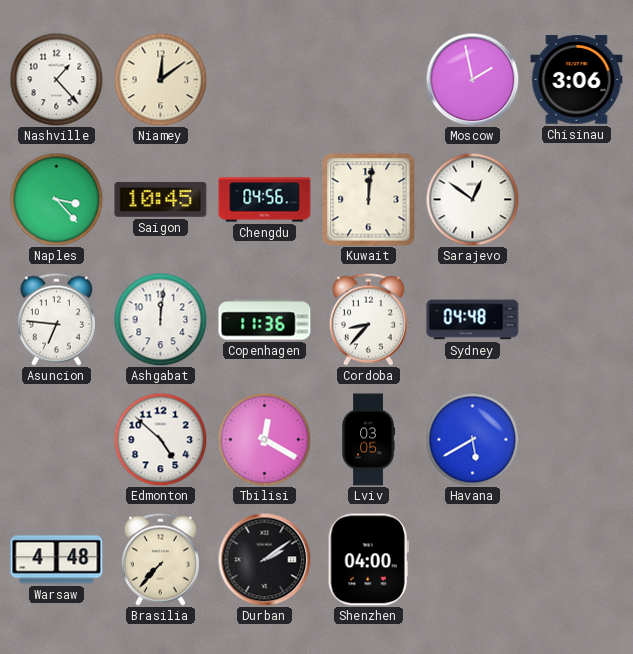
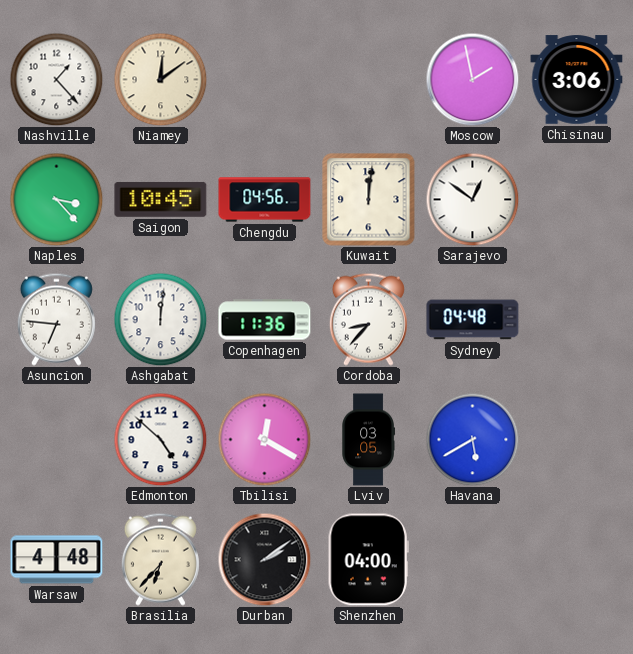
Brasilia: 7:37 -> 6:37 (160, 559)
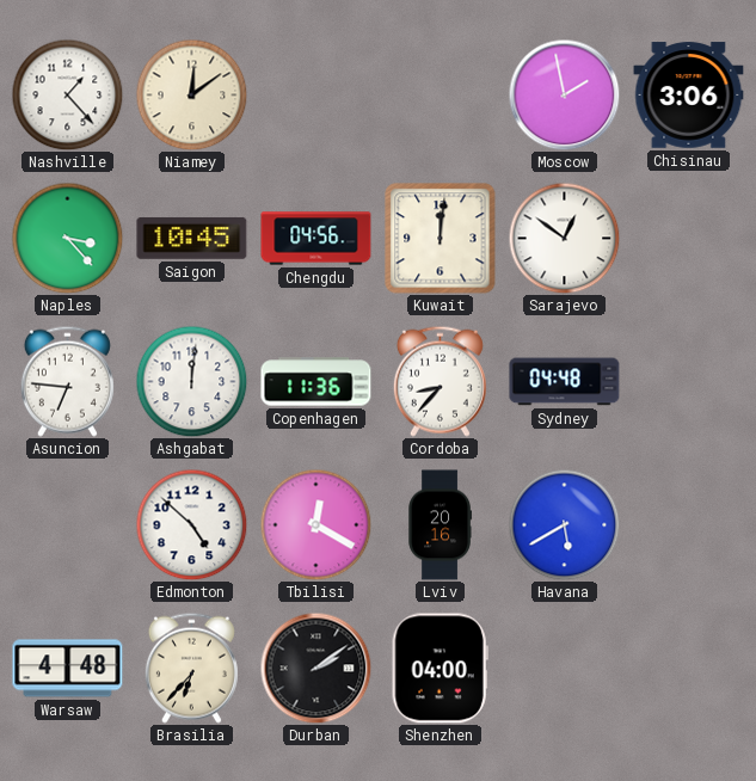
Lviv: 03:05 -> 20:16 (440, 525)
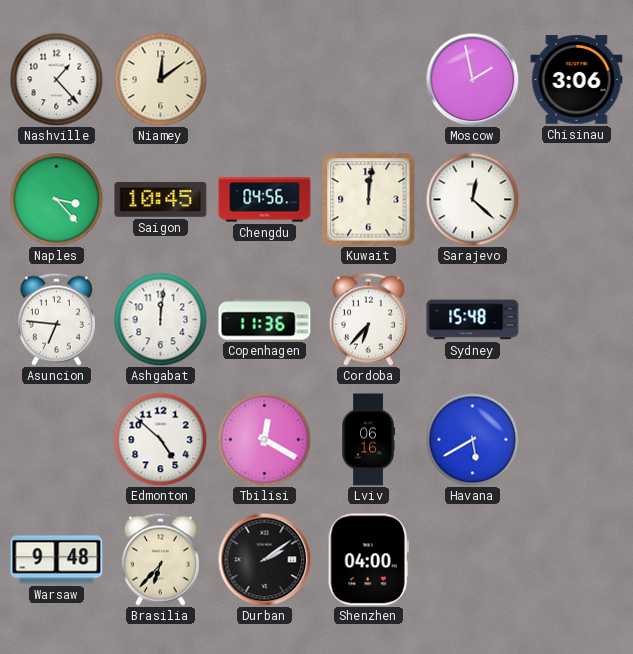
Sarajevo: 12:51 -> 12:22 (472, 199)
Cordoba: 8:37 -> 6:37 (368, 319)
Sydney: 04:48 -> 15:48 (473, 320)
Lviv: 20:16 -> 06:16 (368, 440)
Warsaw: 4:48 -> 9:48 (57, 560)
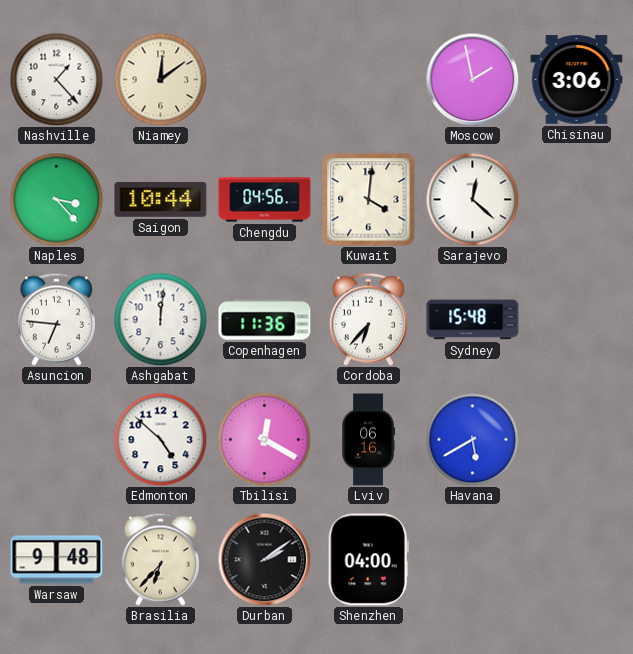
Saigon: 10:45 -> 10:44 (161, 199)
Kuwait: 12:01 -> 4:01 (369, 200)
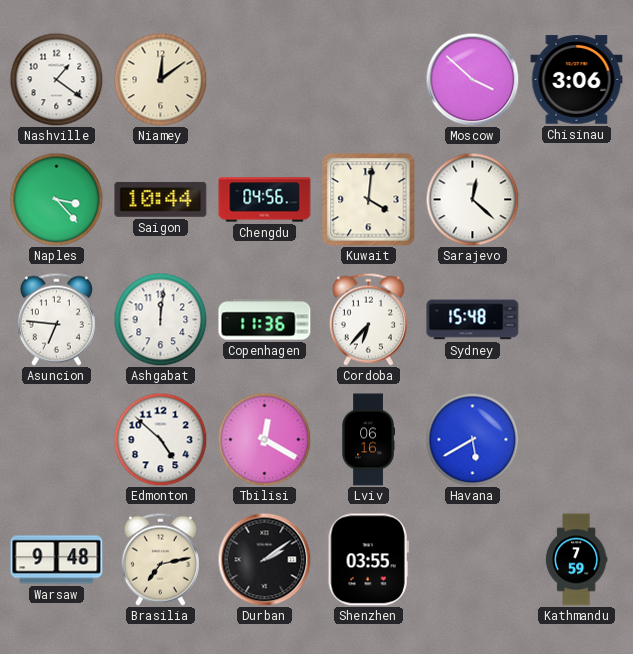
Nashville: 1:23 -> 1:21 (56, 79)
Moscow: 1:58 -> 3:52 (472, 79)
Brasilia: 6:37 -> 7:13 (160, 559)
Shenzhen: 04:00 -> 03:55 (368, 560)
Kathmandu: none -> 7:59 (576, 560)
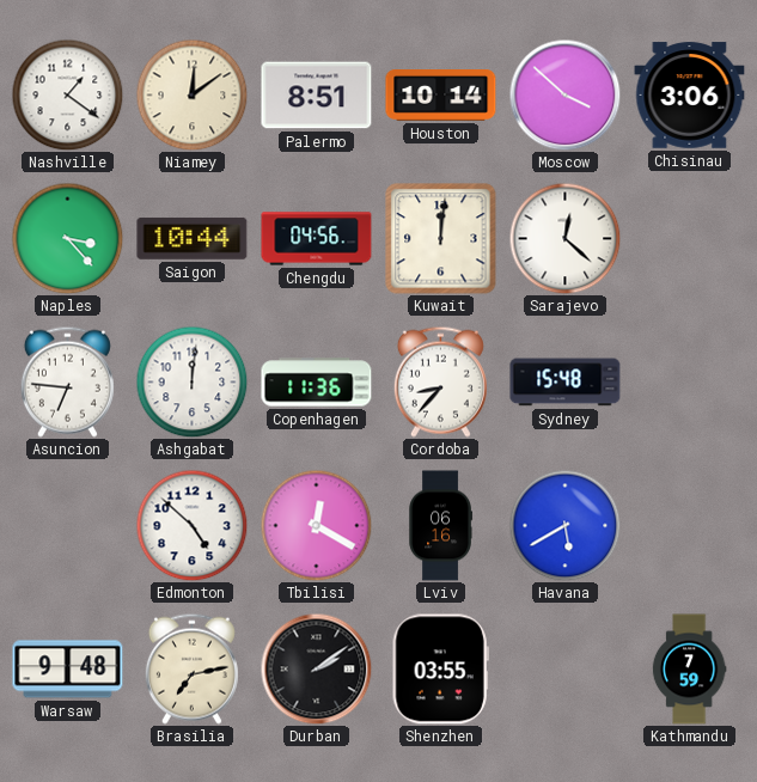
Palermo: none -> 8:51 (317, 96)
Houston: none -> 10:14 (441, 96)
Kuwait: 4:01 -> 12:01 (441, 239)
Cordoba: 6:37 -> 8:37 (440, 381)
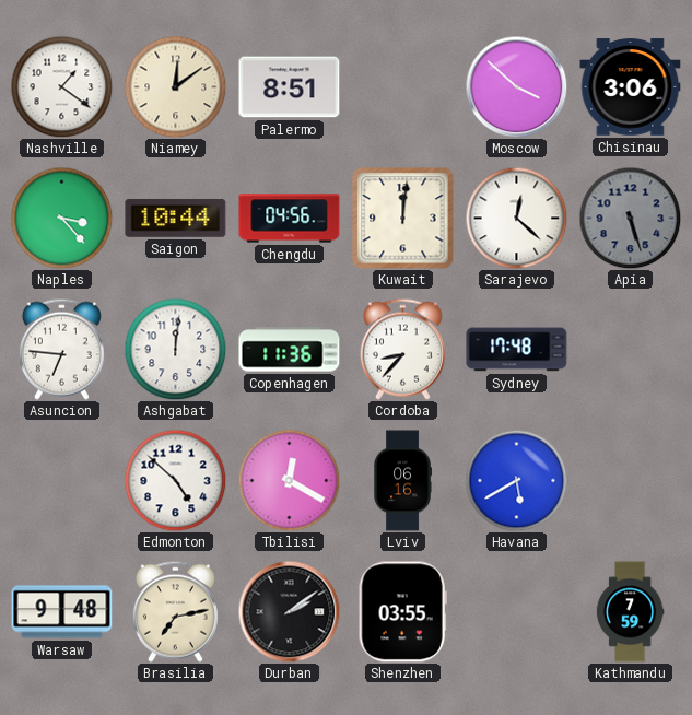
Houston: 10:14 -> none (441, 96)
Apia: none -> 5:27 (630, 218)
Sydney: 15:48 -> 17:48 (517, 350)
